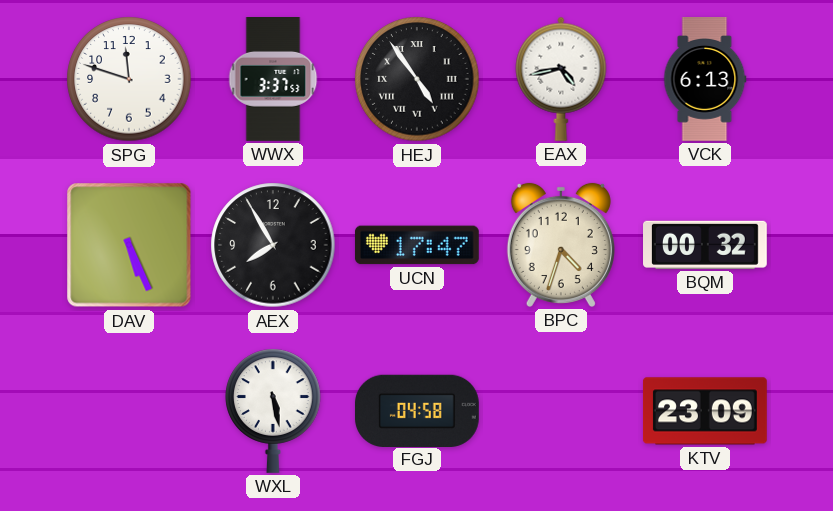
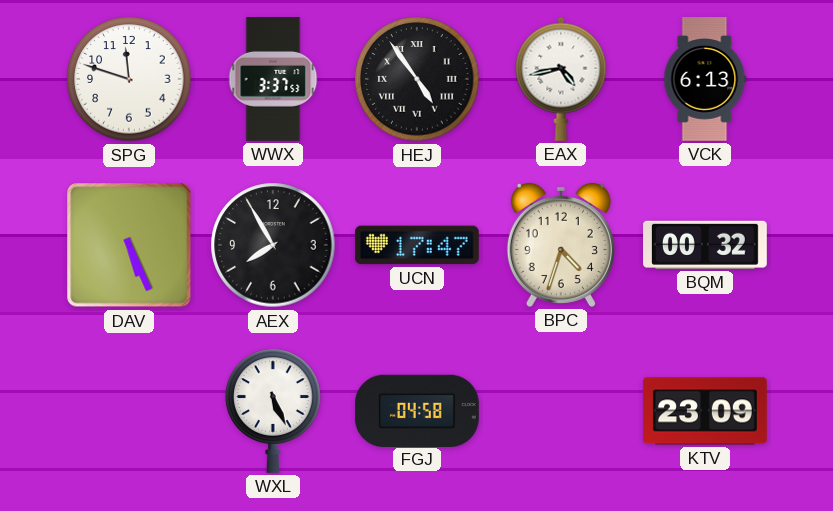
WXL: 5:28 -> 5:26 (273, 411)
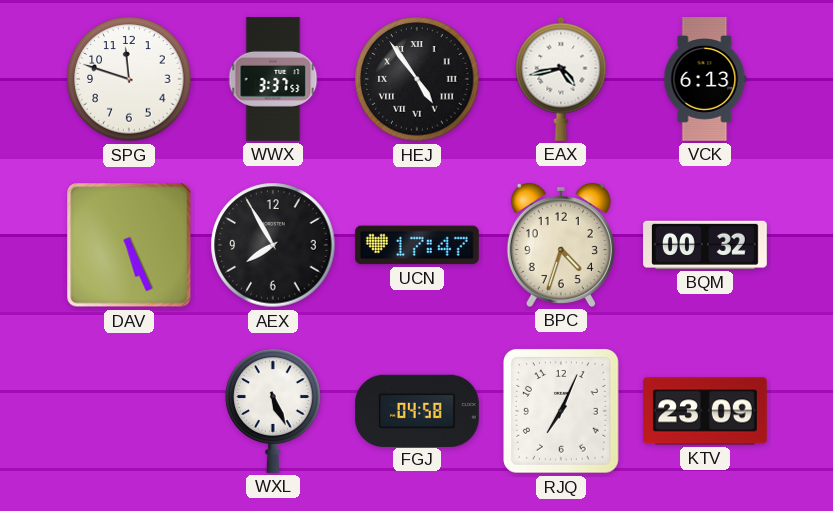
RJQ: none -> 7:04 (562, 412)
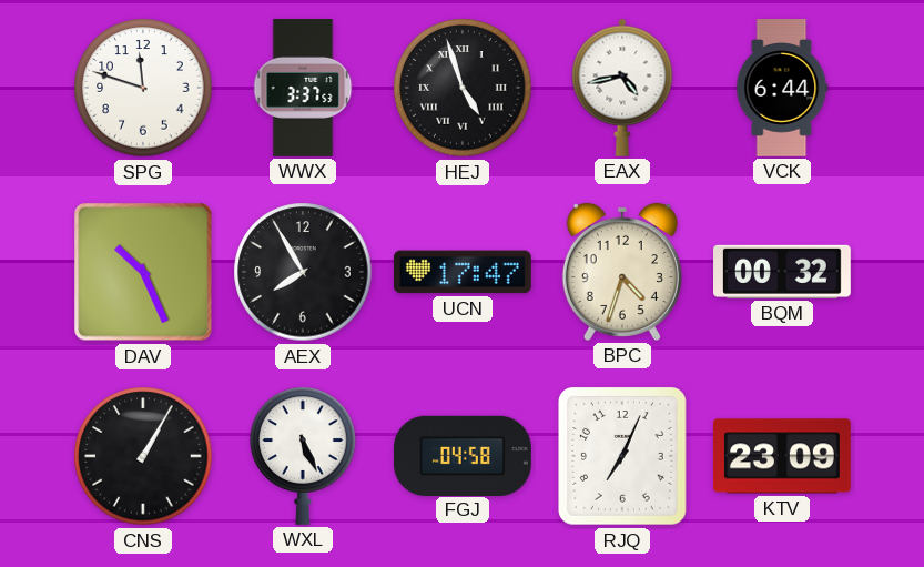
HEJ: 4:54 -> 4:57 (463, 88)
VCK: 6:13 -> 6:44 (782, 89)
DAV: 5:26 -> 10:26 (143, 272)
CNS: none -> 1:05 (143, 456)
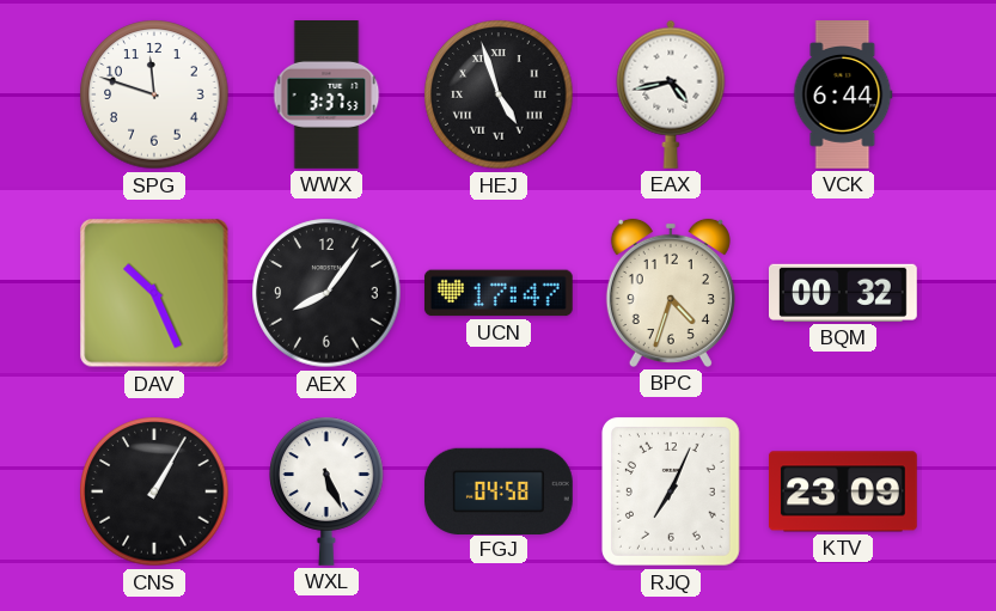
AEX: 7:55 -> 8:06 (326, 293)
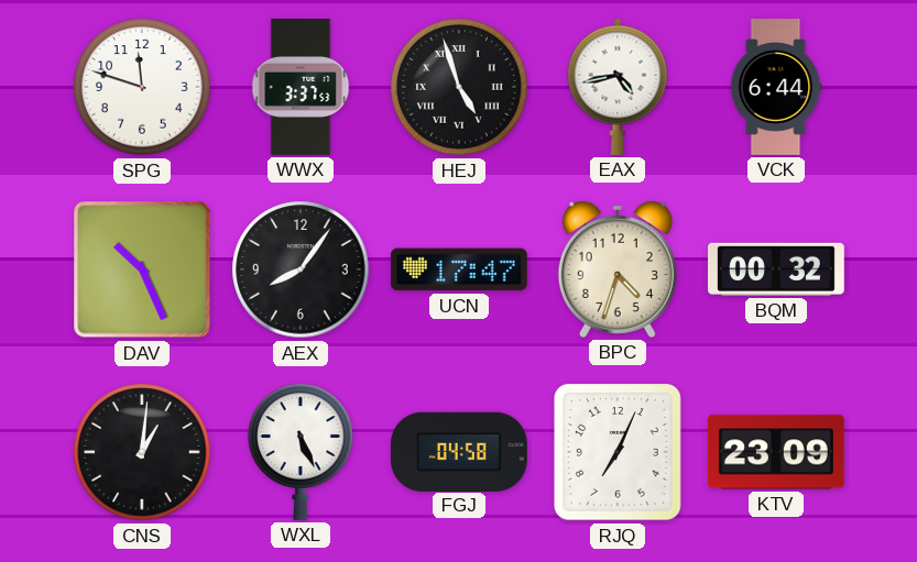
CNS: 1:05 -> 1:01 (142, 452)
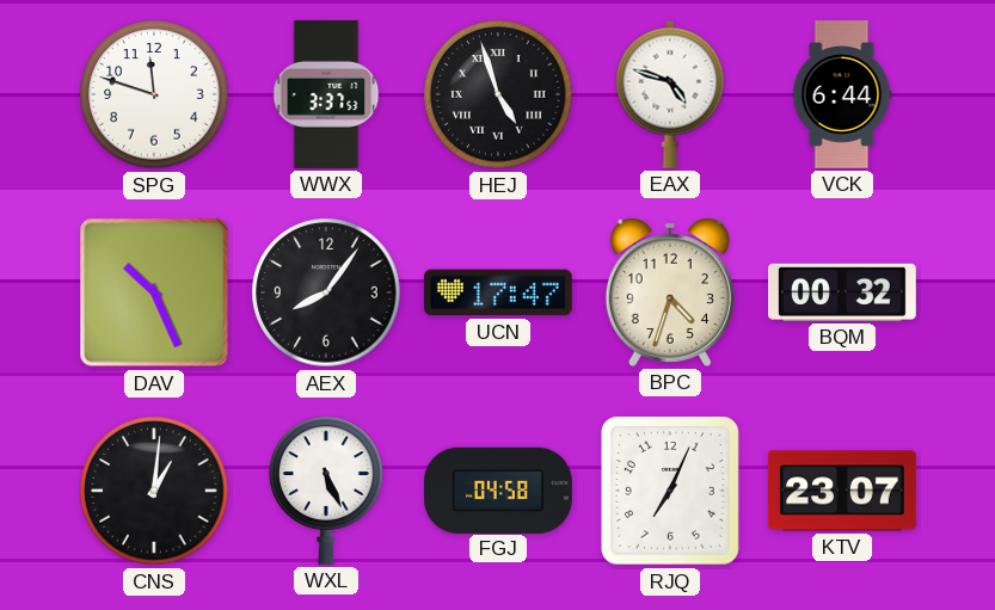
EAX: 4:43 -> 4:48 (670, 94)
KTV: 23:09 -> 23:07 (842, 491)
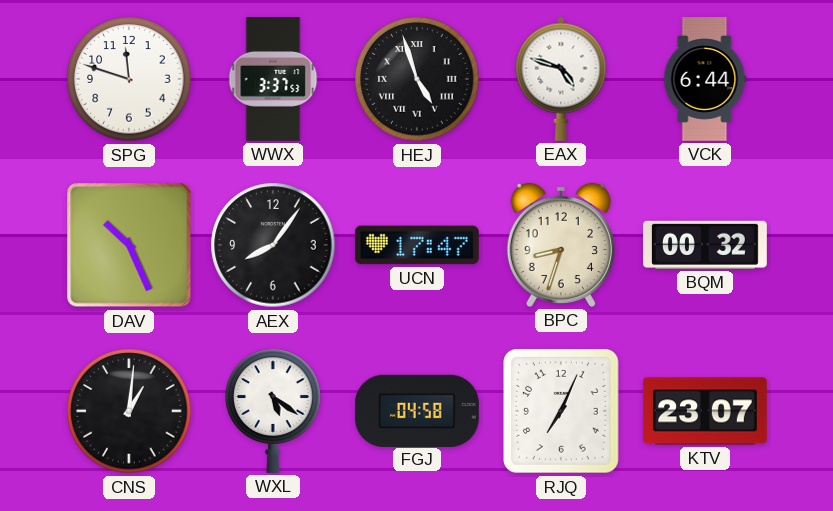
BPC: 4:33 -> 8:33 (561, 245)
WXL: 5:26 -> 5:21 (273, 411)
